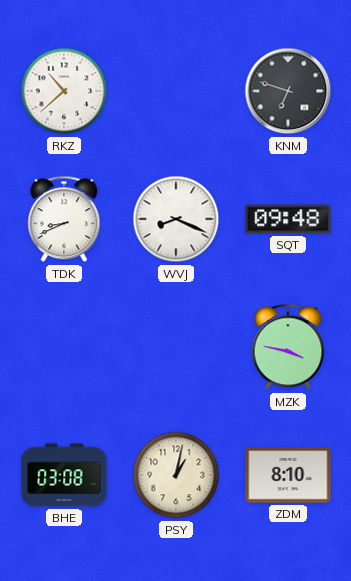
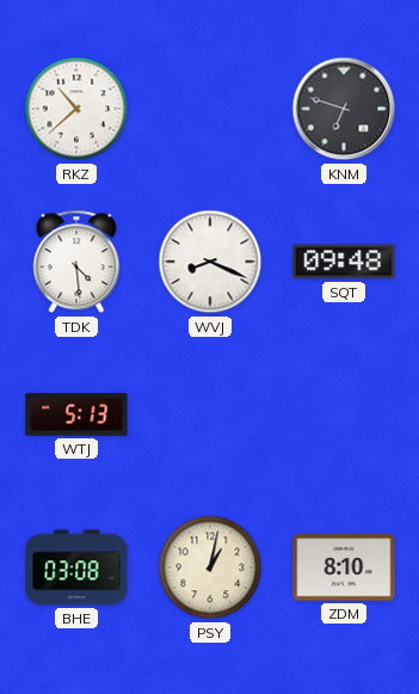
TDK: 8:41 -> 4:29 (76, 262)
WTJ: none -> 5:13 (76, 414)
MZK: 3:47 -> none (288, 347)
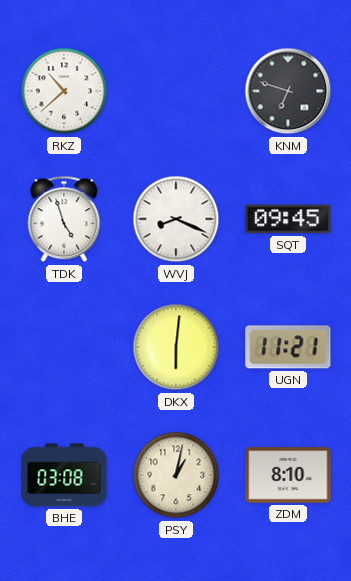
TDK: 4:29 -> 4:57 (64, 219)
SQT: 09:48 -> 09:45 (288, 219)
WTJ: 5:13 -> none (76, 414)
DKX: none -> 6:01 (176, 347)
UGN: none -> 11:21 (288, 347)
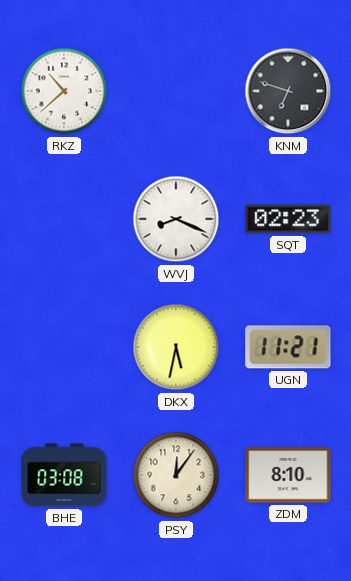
TDK: 4:57 -> none (64, 219)
SQT: 09:45 -> 02:23 (288, 219)
DKX: 6:01 -> 5:32 (176, 347)
PSY: 1:02 -> 12:06 (176, 475)
